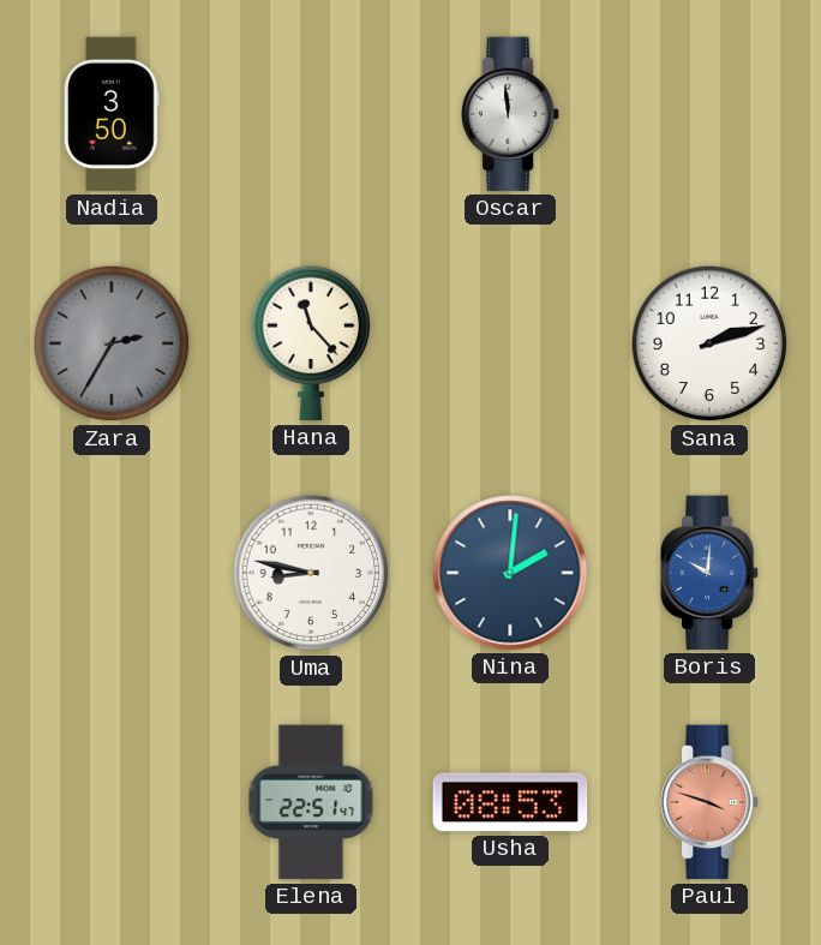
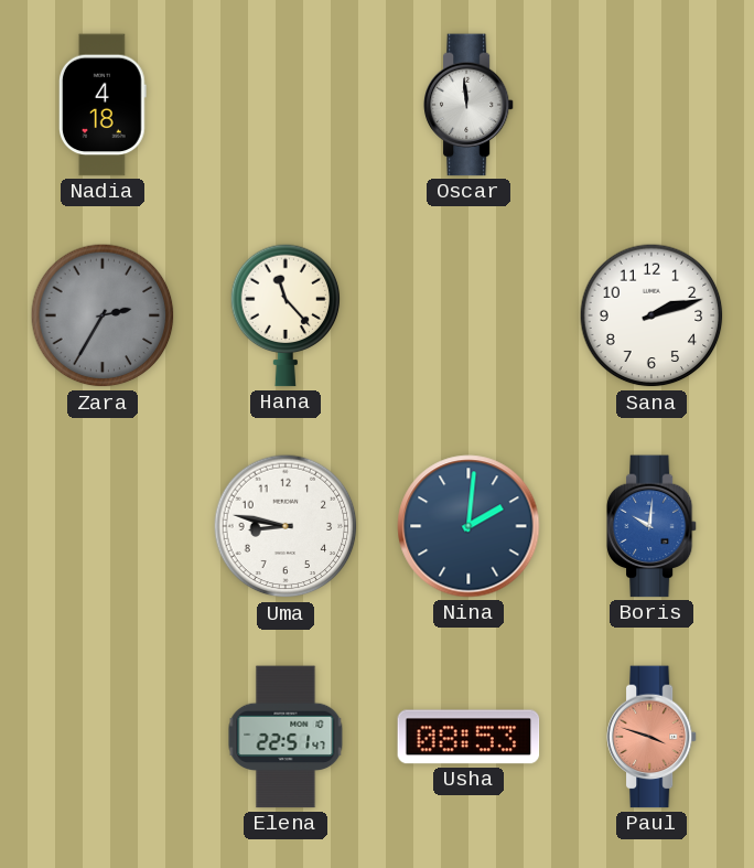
Nadia: 3:50 -> 4:18 (103, 105)
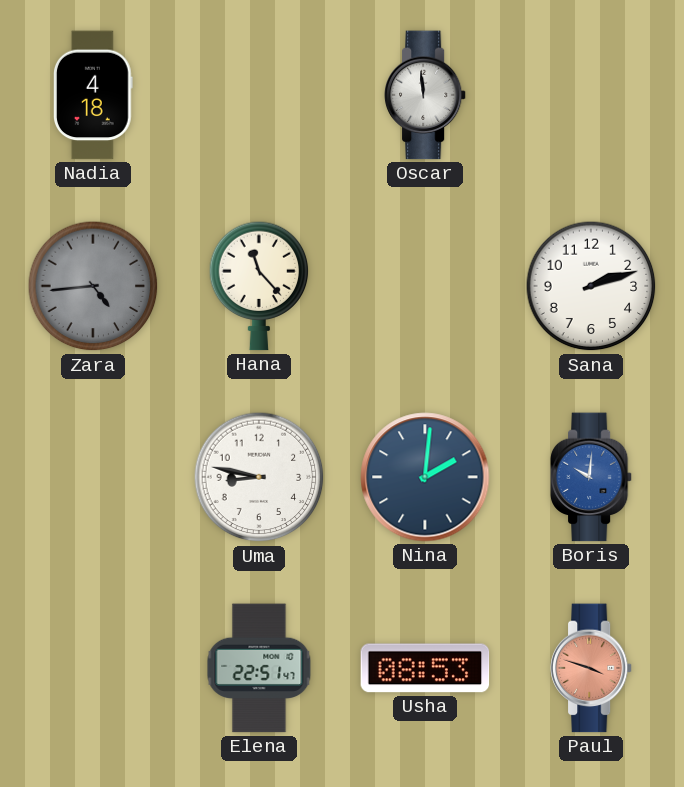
Zara: 2:35 -> 4:44 (93, 286)
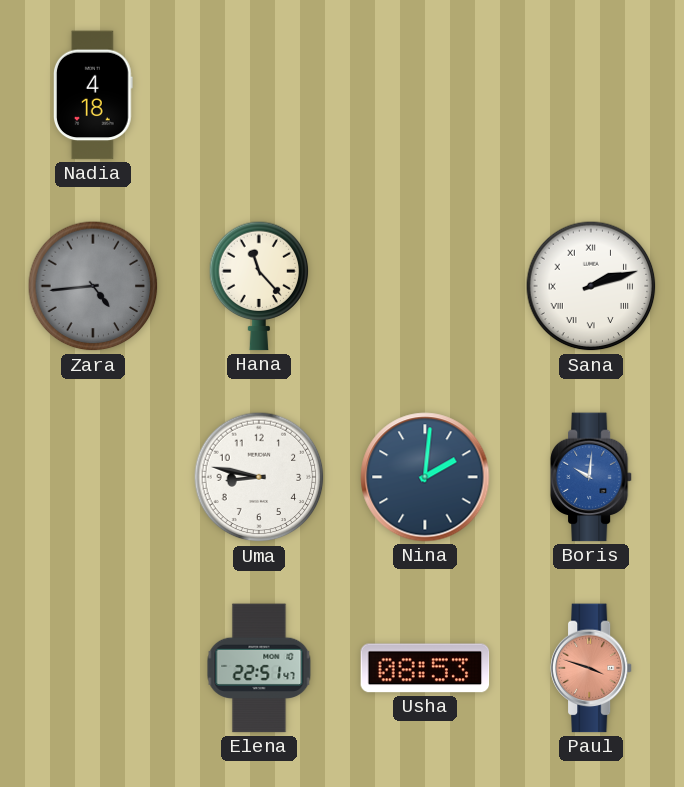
Oscar: 11:59 -> none (425, 95)
Sana numerals: Arabic -> Roman (591, 286)
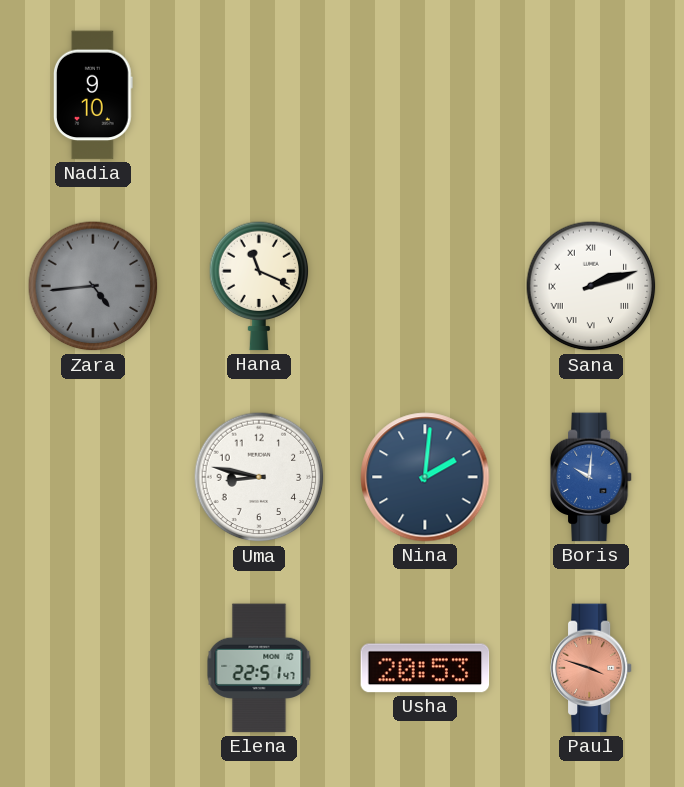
Nadia: 4:18 -> 9:10 (93, 95)
Hana: 11:23 -> 11:19 (259, 286)
Usha: 08:53 -> 20:53 (425, 668)
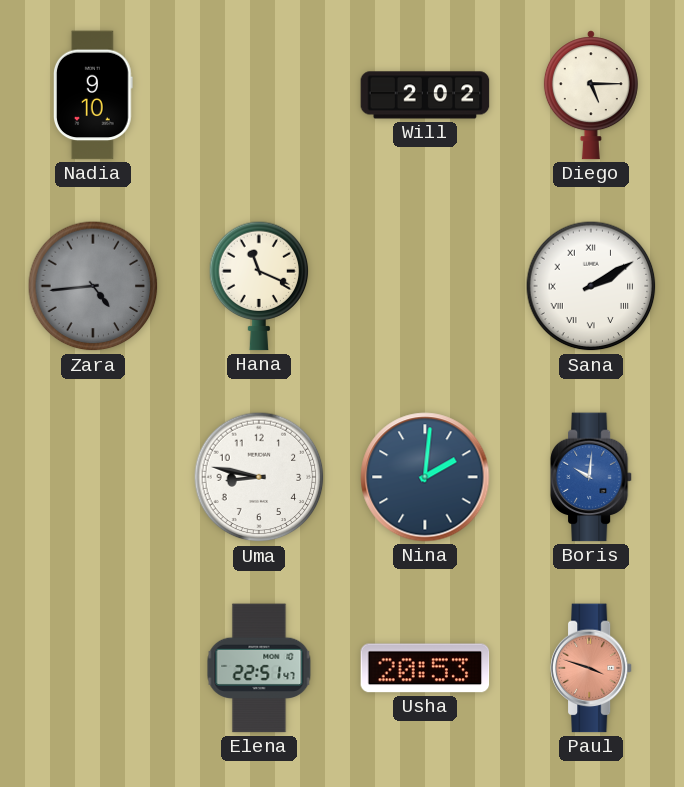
Will: none -> 2:02 (425, 95)
Diego: none -> 5:15 (591, 95)
Sana: 2:12 -> 2:10 (591, 286)
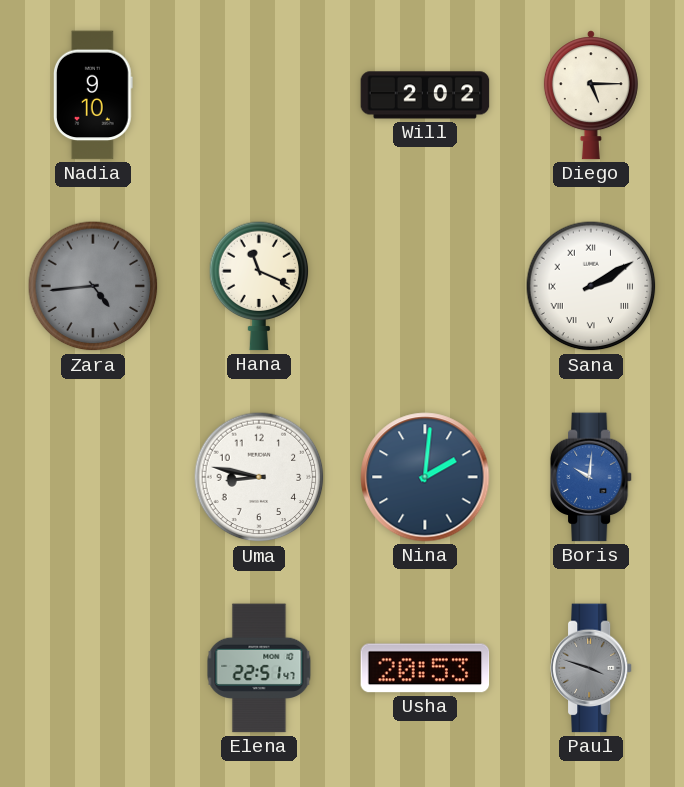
Paul dial: salmon -> grey (591, 668)
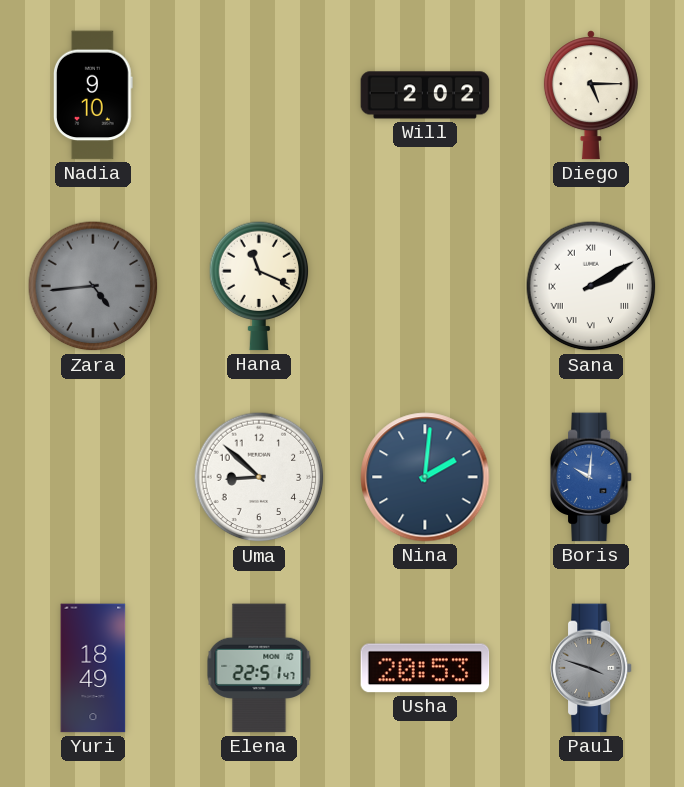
Uma: 8:47 -> 8:52 (259, 477)
Yuri: none -> 18:49 (93, 668)
